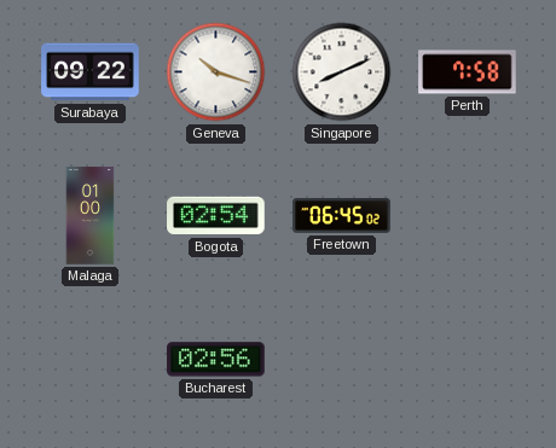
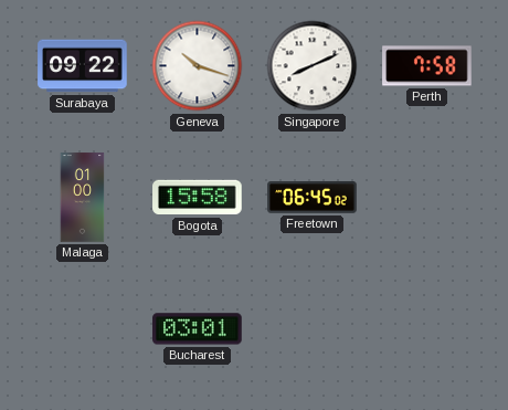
Bogota: 02:54 -> 15:58 (198, 198)
Bucharest: 02:56 -> 03:01 (198, 329)
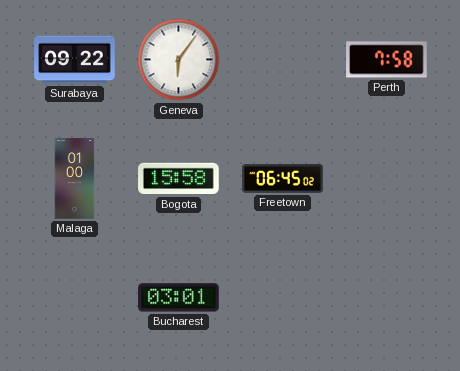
Geneva: 10:18 -> 6:06 (179, 60)
Singapore: 8:11 -> none (313, 66)
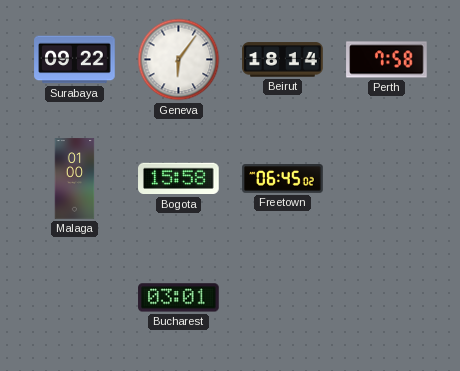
Beirut: none -> 18:14 (283, 60)
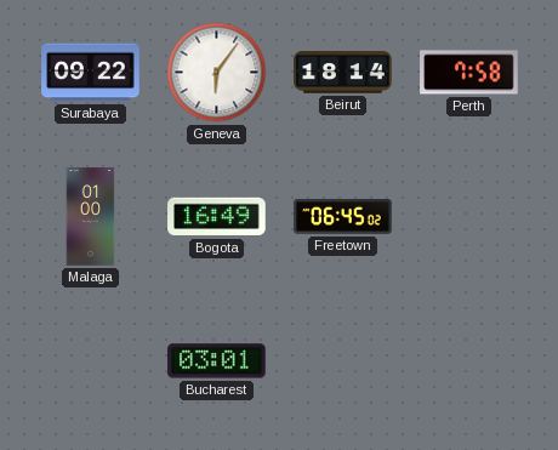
Bogota: 15:58 -> 16:49 (217, 217)
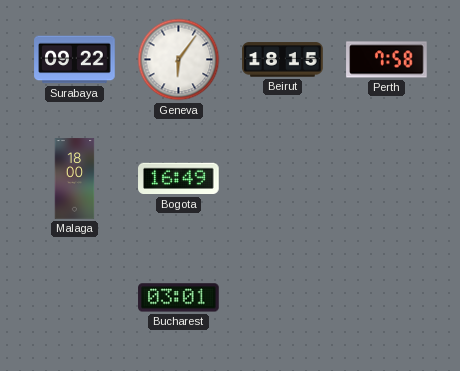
Beirut: 18:14 -> 18:15 (283, 60)
Malaga: 01:00 -> 18:00 (75, 179)
Freetown: 06:45 -> none (343, 217)
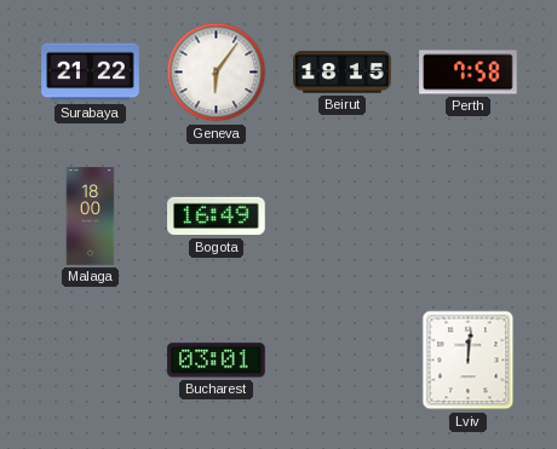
Surabaya: 09:22 -> 21:22 (91, 73)
Lviv: none -> 12:01 (469, 361)
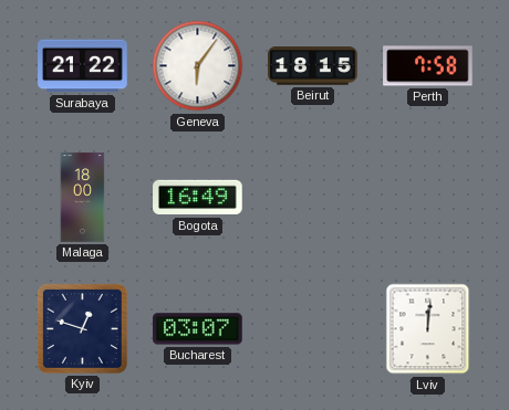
Kyiv: none -> 12:48 (82, 328)
Bucharest: 03:01 -> 03:07 (198, 329)
